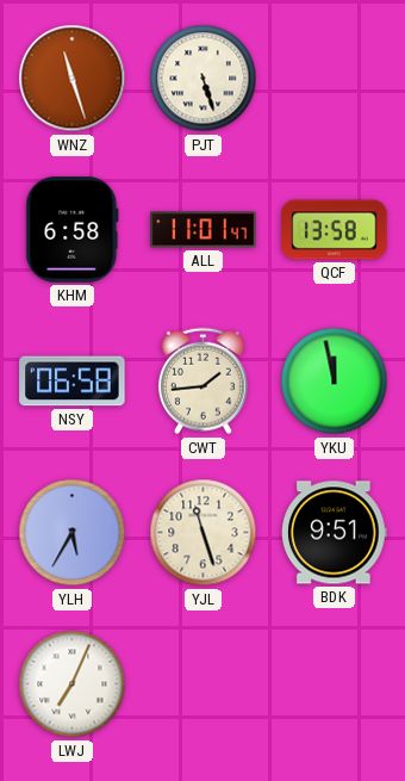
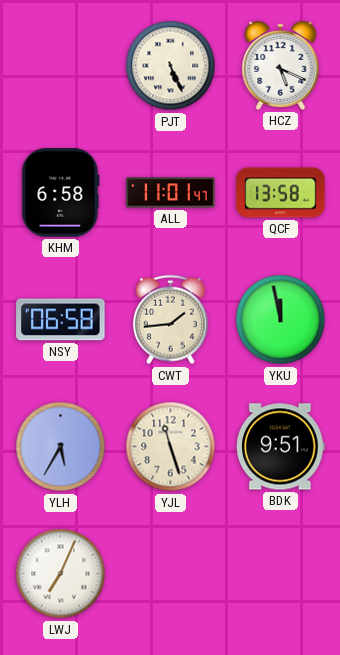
WNZ: 11:27 -> none (73, 79)
PJT: 5:27 -> 5:26 (171, 66)
HCZ: none -> 5:19 (281, 65)
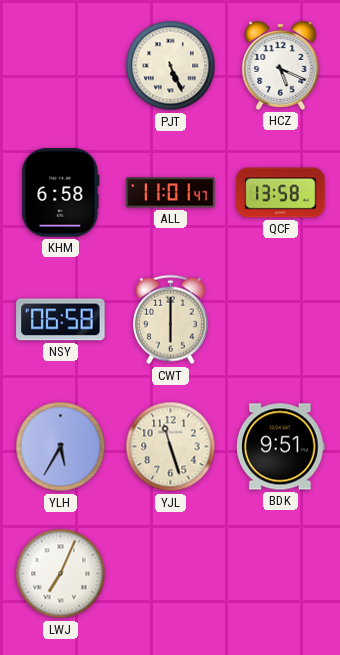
CWT: 1:44 -> 6:00 (170, 320)
YKU: 11:58 -> none (281, 320)
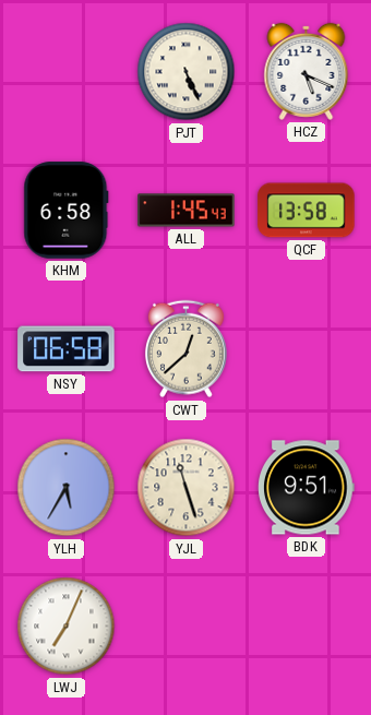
ALL: 11:01 -> 1:45 (187, 211)
CWT: 6:00 -> 12:38 (185, 349)
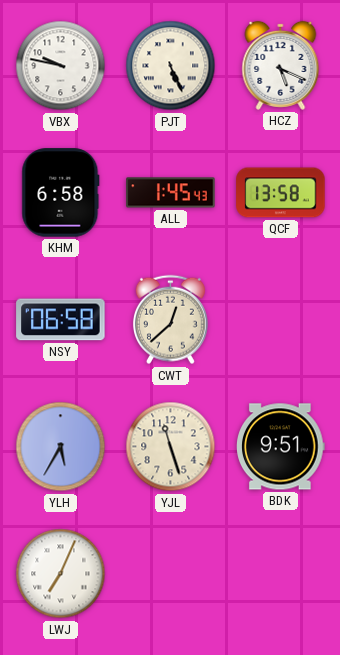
VBX: none -> 9:47 (61, 66)
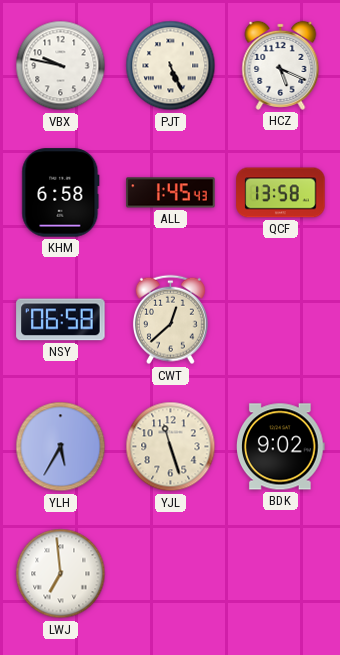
BDK: 9:51 -> 9:02 (281, 447)
LWJ: 7:04 -> 6:59 (61, 574)
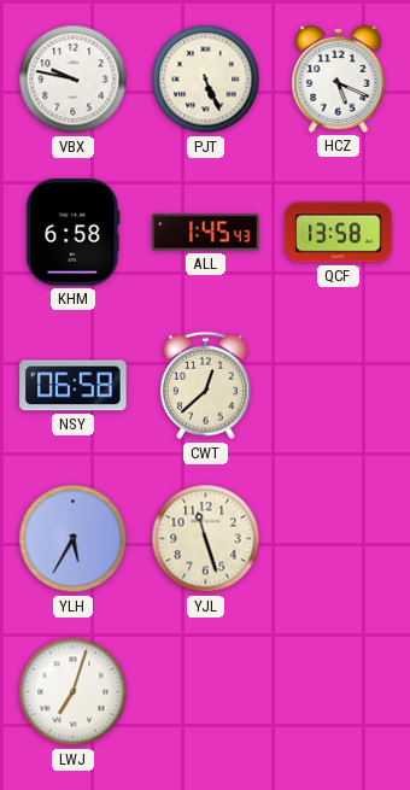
BDK: 9:02 -> none (281, 447)
LWJ: 6:59 -> 7:03 (74, 692)
